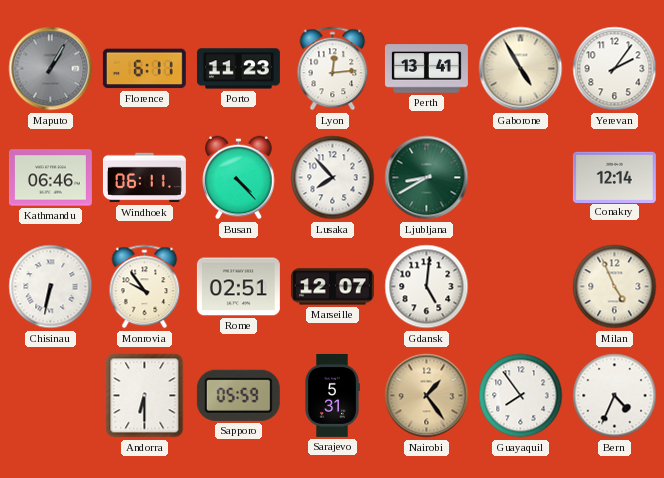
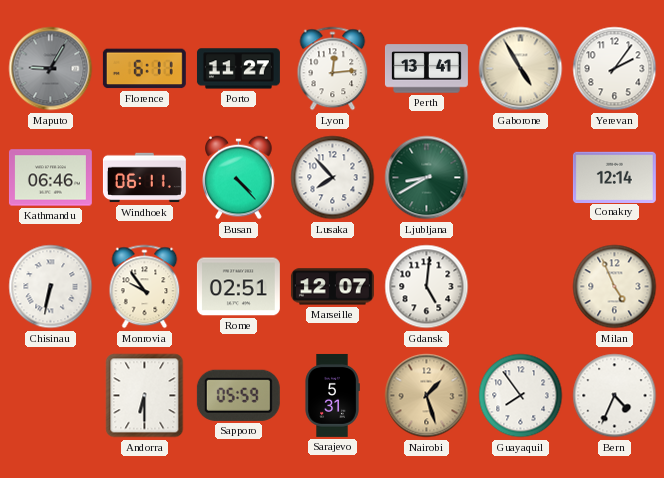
Maputo: 1:05 -> 9:05 (51, 69)
Porto: 11:23 -> 11:27 (238, 69)
Nairobi: 1:24 -> 1:27 (427, 396)
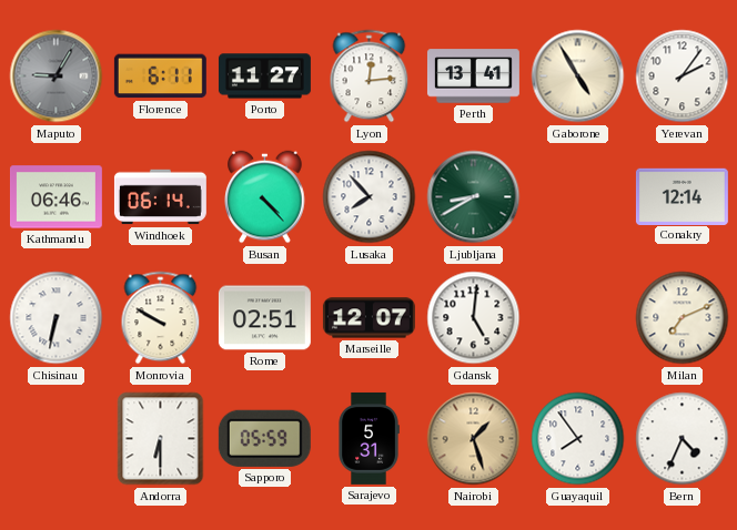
Windhoek: 06:11 -> 06:14 (160, 197)
Monrovia: 9:54 -> 9:50 (161, 318)
Milan: 4:56 -> 7:11 (683, 318)
